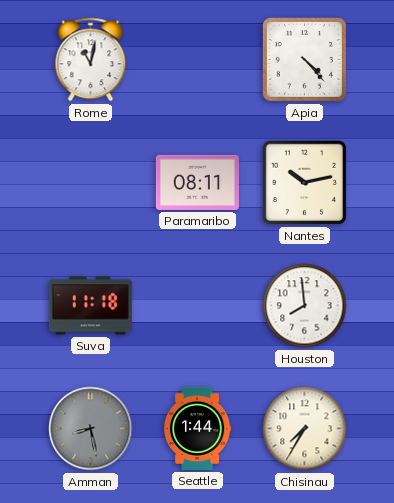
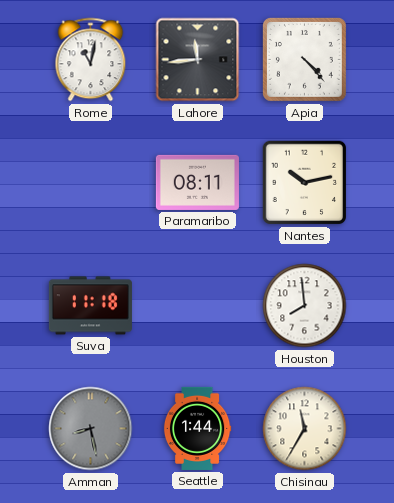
Lahore: none -> 11:44 (198, 60)
Chisinau: 7:35 -> 11:35 (305, 429)
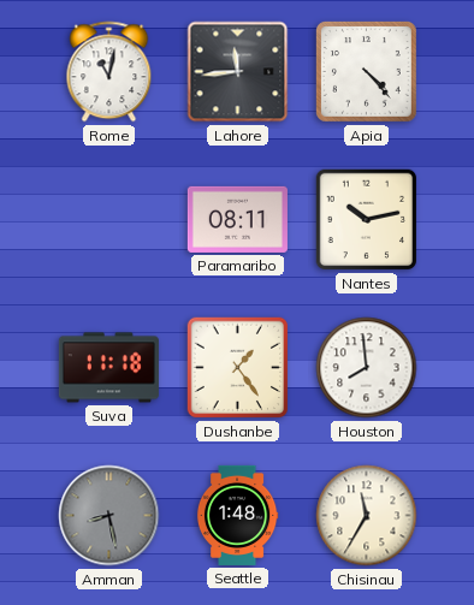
Dushanbe: none -> 1:24 (238, 368)
Seattle: 1:44 -> 1:48 (237, 515)
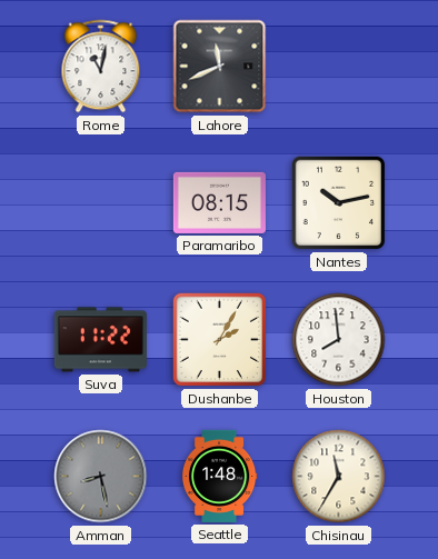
Lahore: 11:44 -> 11:41 (220, 67)
Apia: 4:23 -> none (366, 71)
Paramaribo: 08:11 -> 08:15 (219, 202)
Suva: 11:18 -> 11:22 (100, 340)
Dushanbe: 1:24 -> 2:05 (220, 340)
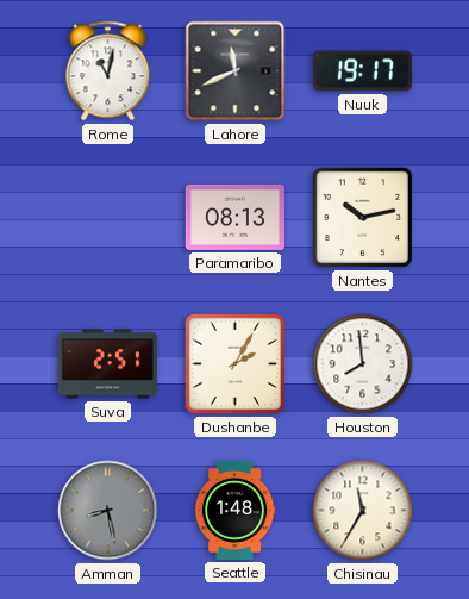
Nuuk: none -> 19:17 (362, 71)
Paramaribo: 08:15 -> 08:13 (234, 217)
Suva: 11:22 -> 2:51 (107, 364)
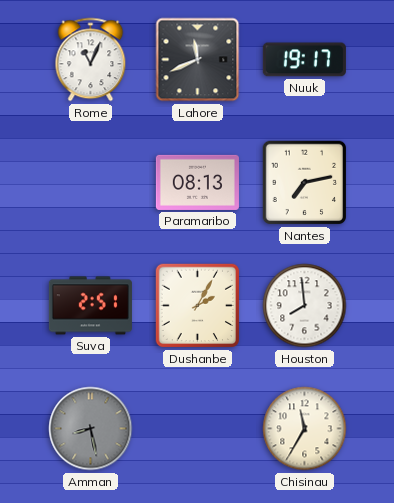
Rome: 11:02 -> 11:04 (91, 60)
Nantes: 10:13 -> 7:13 (305, 183)
Seattle: 1:48 -> none (234, 510)
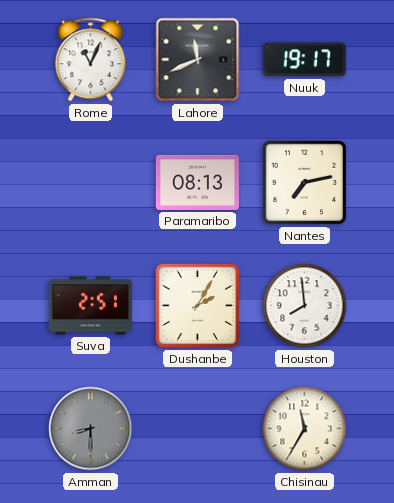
Amman: 8:28 -> 8:30 (91, 429)
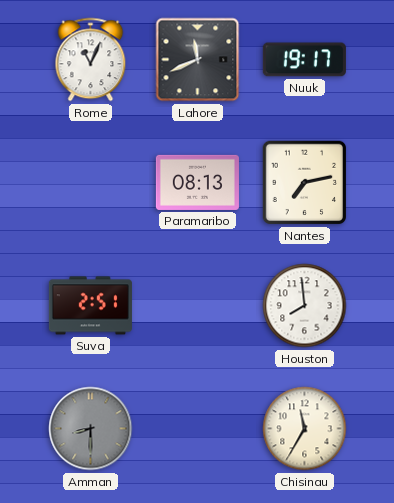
Dushanbe: 2:05 -> none (198, 306)
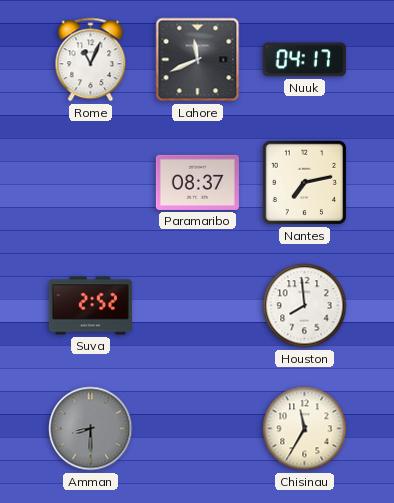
Nuuk: 19:17 -> 04:17 (304, 60)
Paramaribo: 08:13 -> 08:37 (197, 182)
Suva: 2:51 -> 2:52 (90, 306)
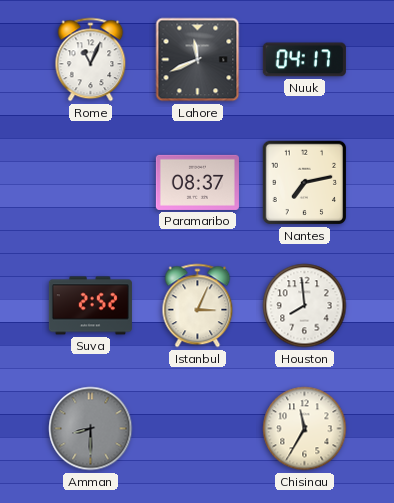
Istanbul: none -> 3:04 (198, 306)
